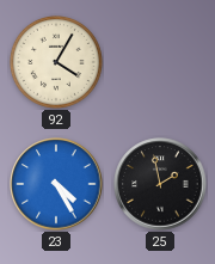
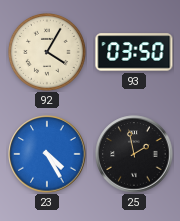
93: none -> 03:50 (134, 52)
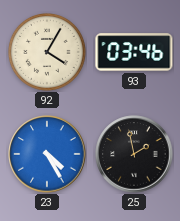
93: 03:50 -> 03:46 (134, 52)
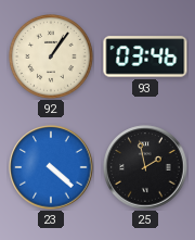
92: 4:05 -> 1:06 (51, 56)
23: 4:25 -> 4:22 (51, 167)
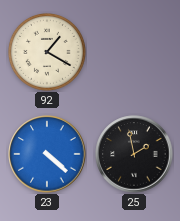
92: 1:06 -> 1:20 (47, 52)
93: 03:46 -> none (145, 56)
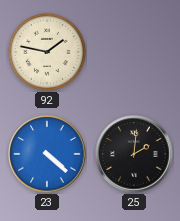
92: 1:20 -> 1:47 (47, 52)
25: 1:58 -> 2:01 (134, 154)
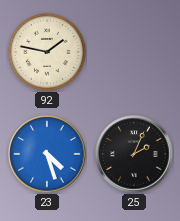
23: 4:22 -> 4:27 (47, 154)
25: 2:01 -> 2:04 (134, 154)
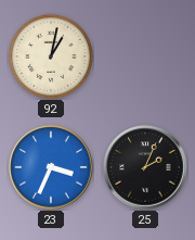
92: 1:47 -> 1:02 (51, 56)
23: 4:27 -> 3:34 (51, 167)
